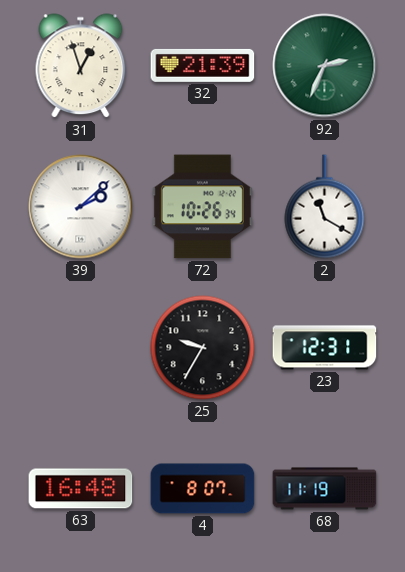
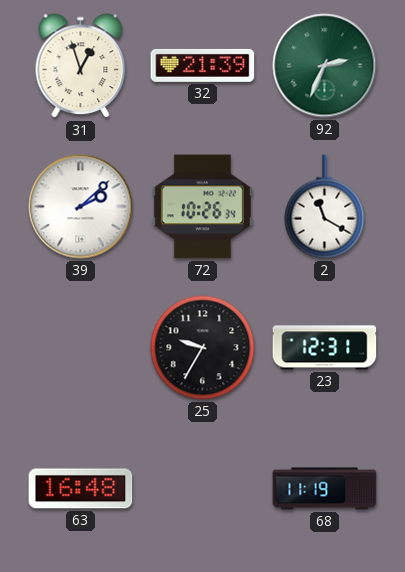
4: 8:07 -> none (203, 489)
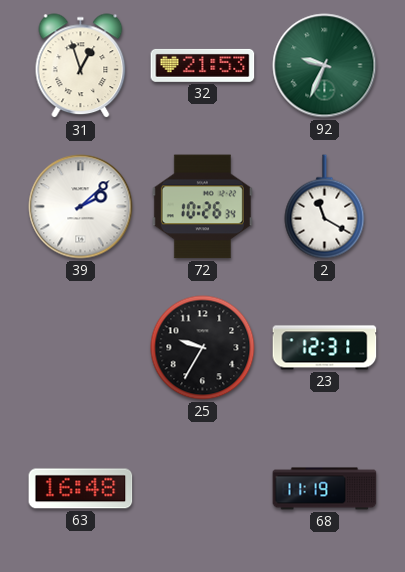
32: 21:39 -> 21:53 (203, 65)
92: 2:34 -> 9:34 (325, 66)
